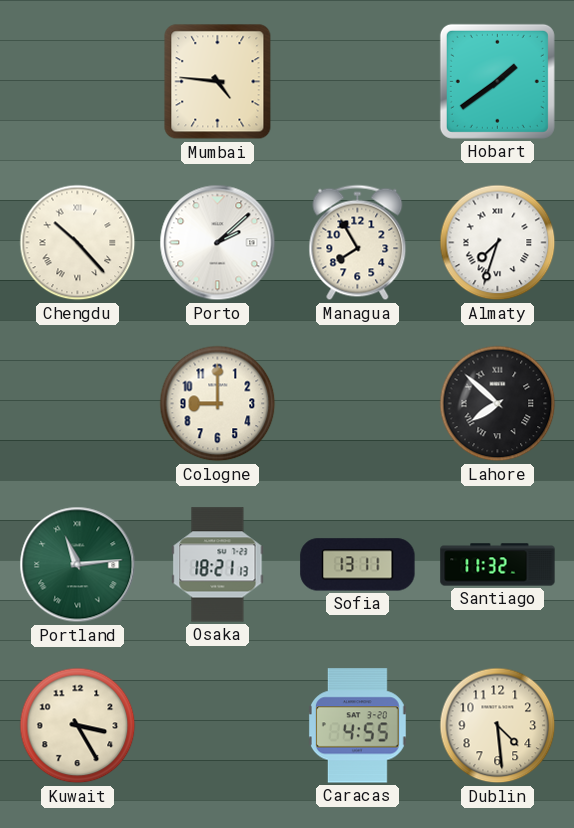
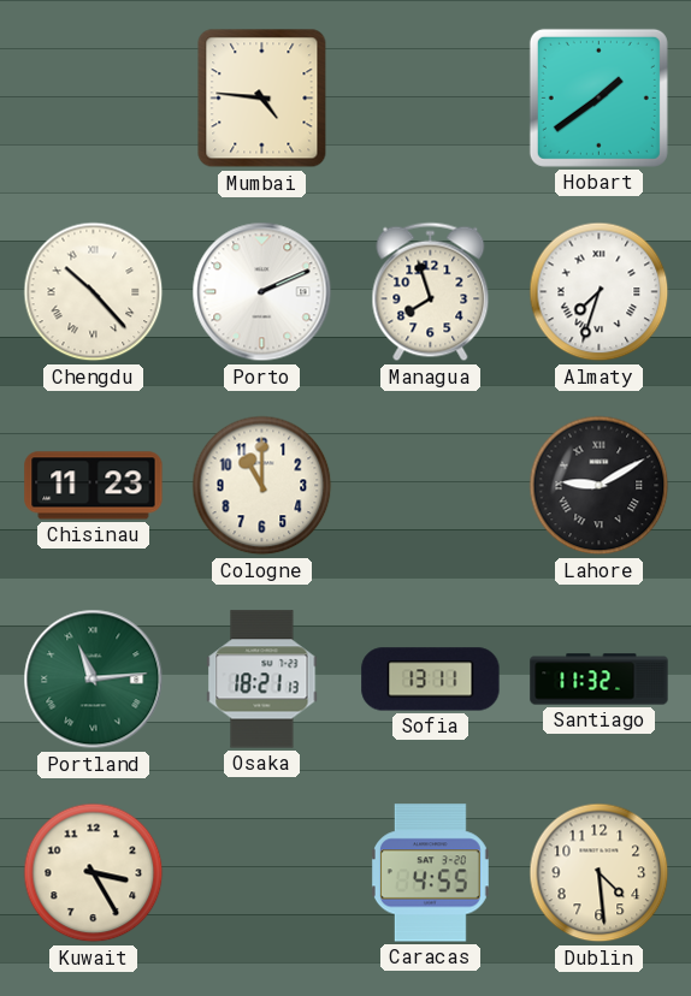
Porto: 2:08 -> 2:11 (262, 292)
Managua: 7:55 -> 7:57 (431, 292)
Chisinau: none -> 11:23 (94, 486)
Cologne: 9:00 -> 11:00 (262, 486)
Lahore: 7:52 -> 9:10 (600, 486)
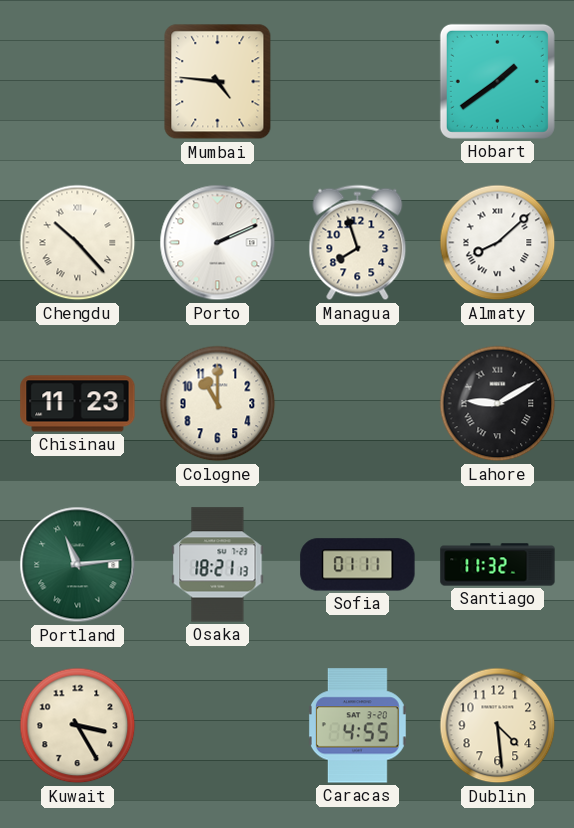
Almaty: 7:33 -> 8:08 (498, 243)
Sofia: 13:11 -> 01:11 (358, 565)
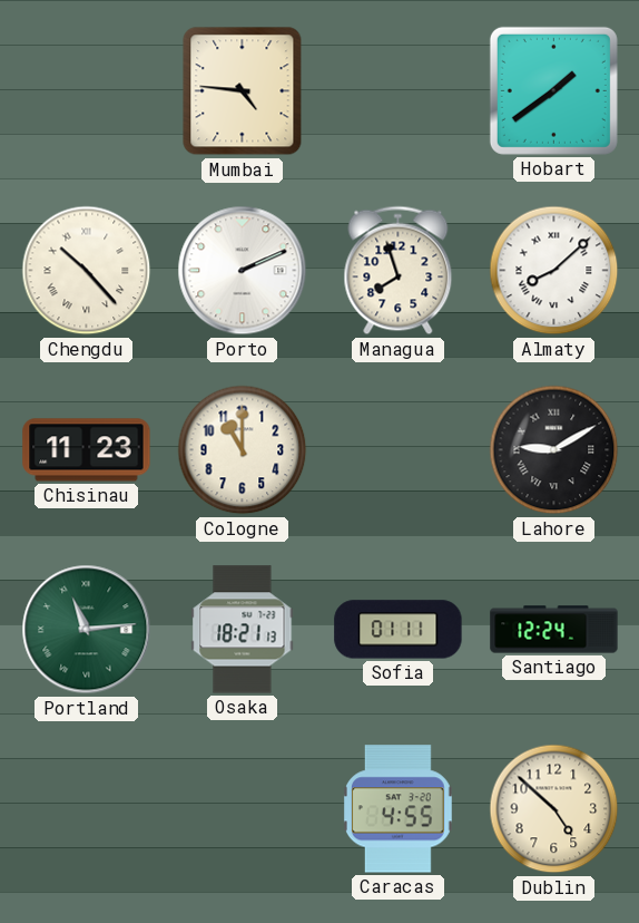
Santiago: 11:32 -> 12:24 (554, 630)
Kuwait: 3:25 -> none (78, 726)
Dublin: 4:29 -> 4:52 (554, 809)
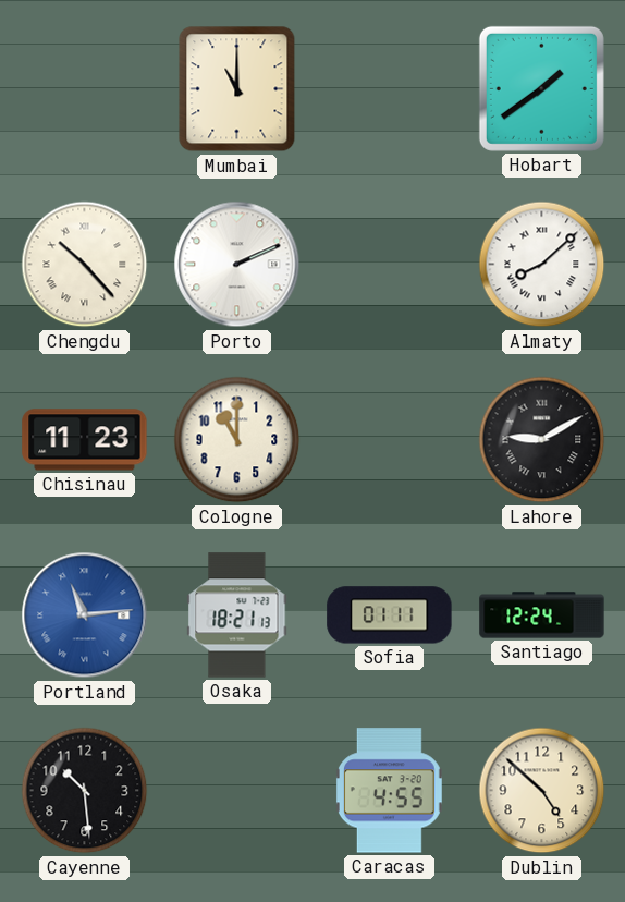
Mumbai: 4:46 -> 11:00 (237, 89)
Managua: 7:57 -> none (399, 271)
Portland dial: green -> blue (85, 615)
Cayenne: none -> 10:29 (85, 791)
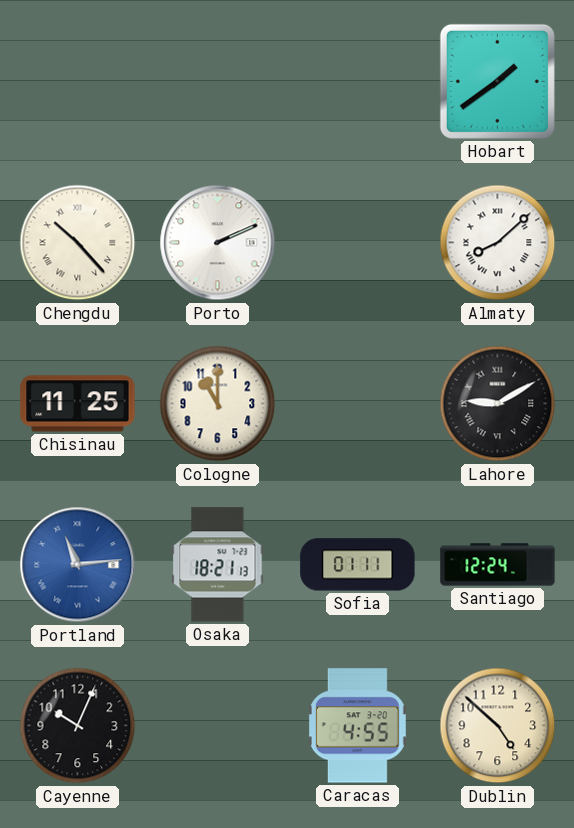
Mumbai: 11:00 -> none (237, 89)
Chisinau: 11:23 -> 11:25 (78, 404)
Cayenne: 10:29 -> 10:04 (78, 726)
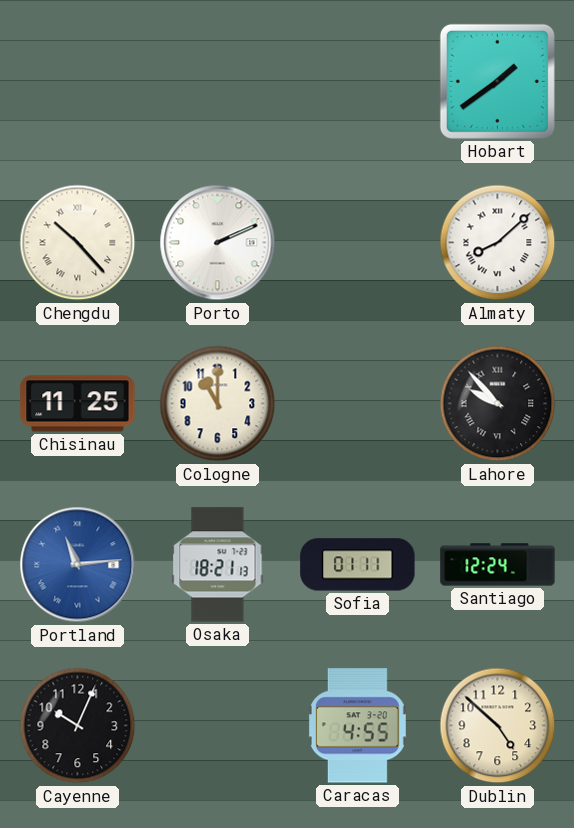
Lahore: 9:10 -> 9:53 (498, 404)
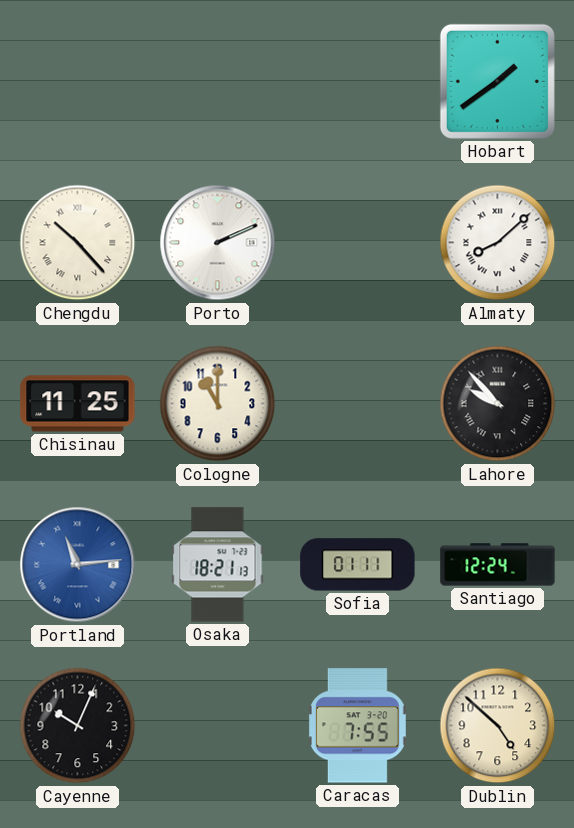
Caracas: 4:55 -> 7:55 (357, 726)
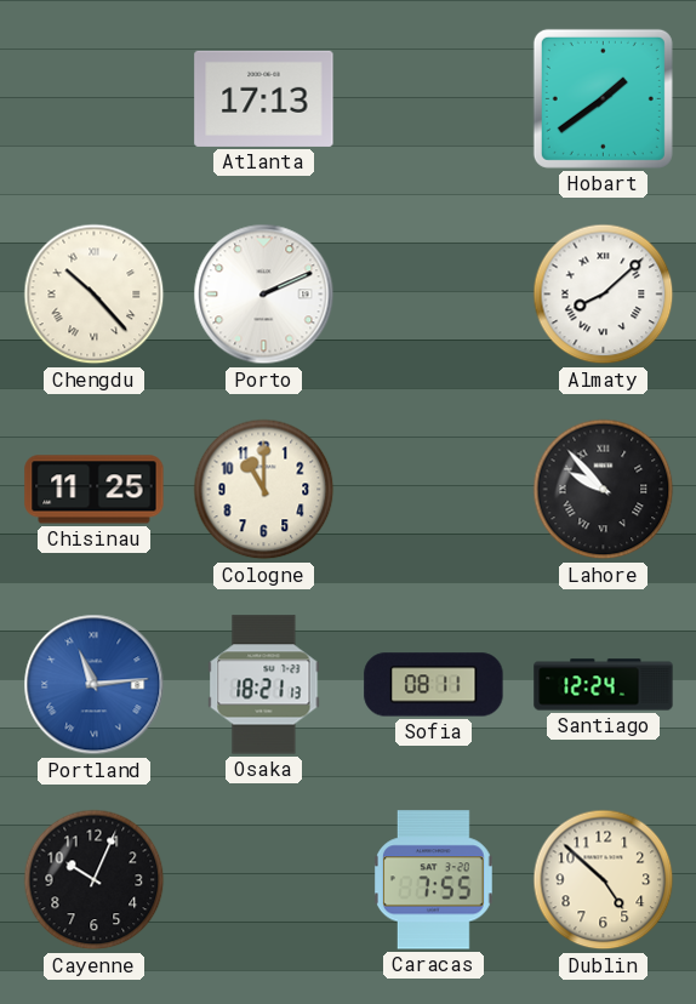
Atlanta: none -> 17:13 (264, 98)
Sofia: 01:11 -> 08:11 (434, 685)
